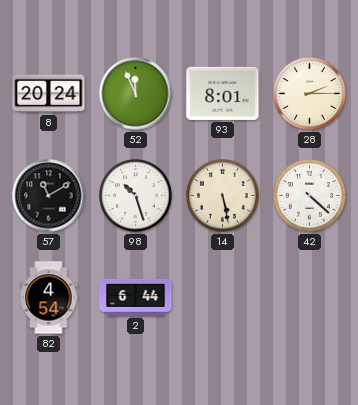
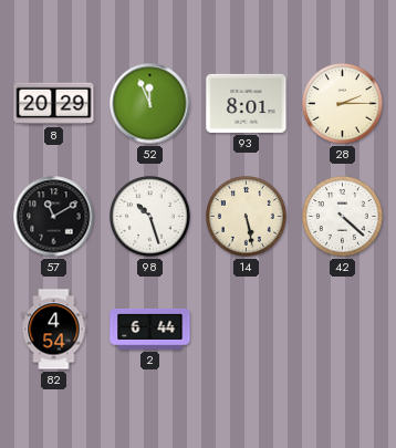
8: 20:24 -> 20:29 (54, 104)
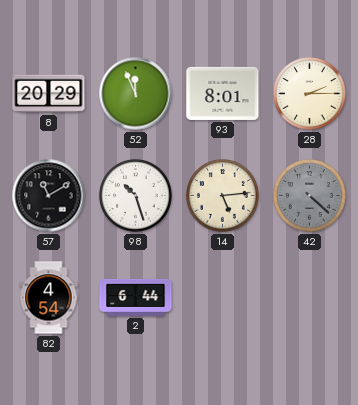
14: 5:28 -> 5:14 (223, 196)
42 dial: white -> grey (310, 196)
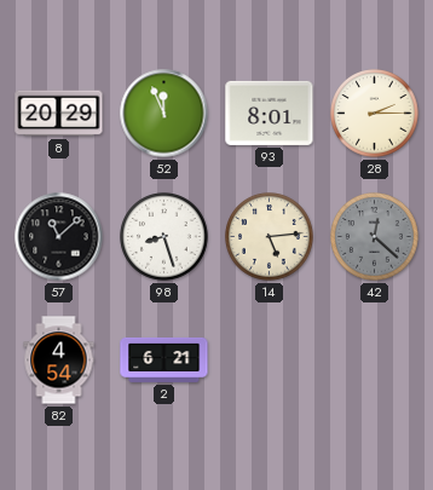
57: 11:10 -> 11:08 (59, 237)
98: 10:27 -> 8:27 (164, 237)
42: 4:22 -> 12:22 (375, 237)
2: 6:44 -> 6:21 (164, 359)
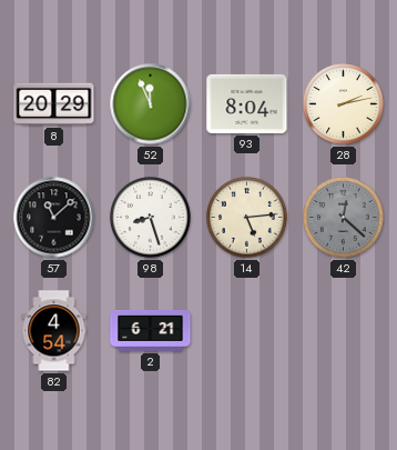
93: 8:01 -> 8:04 (247, 103)
28: 2:15 -> 2:13 (344, 104)
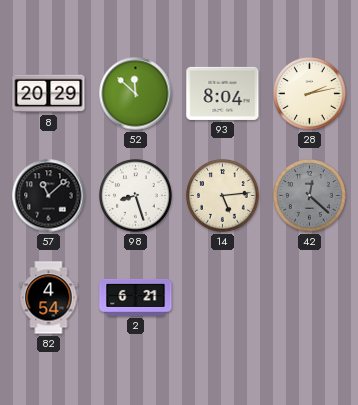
52: 11:56 -> 11:52 (136, 94)
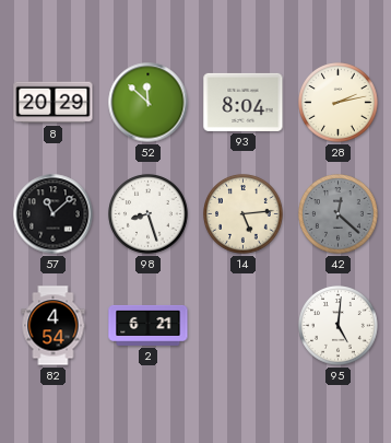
95: none -> 5:01 (339, 326)
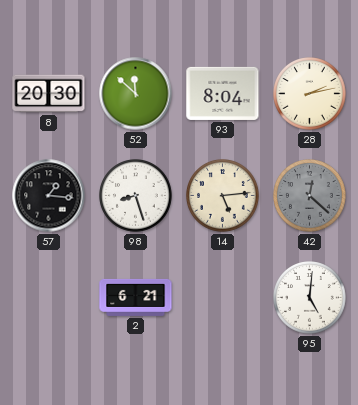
8: 20:29 -> 20:30 (49, 94)
57: 11:08 -> 1:16 (49, 196)
82: 4:54 -> none (54, 326)
